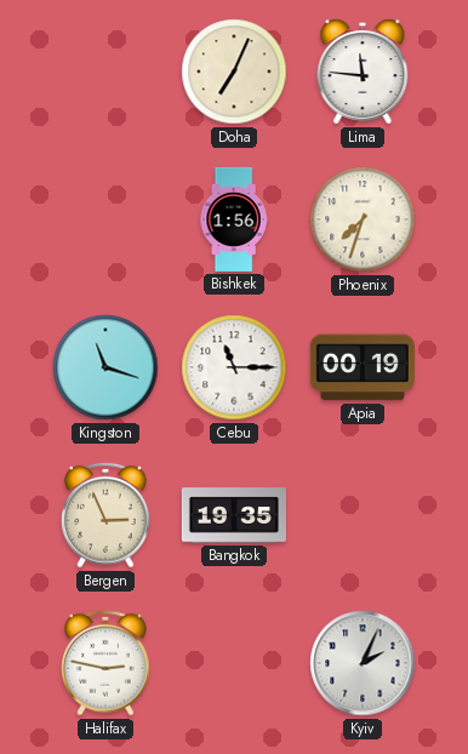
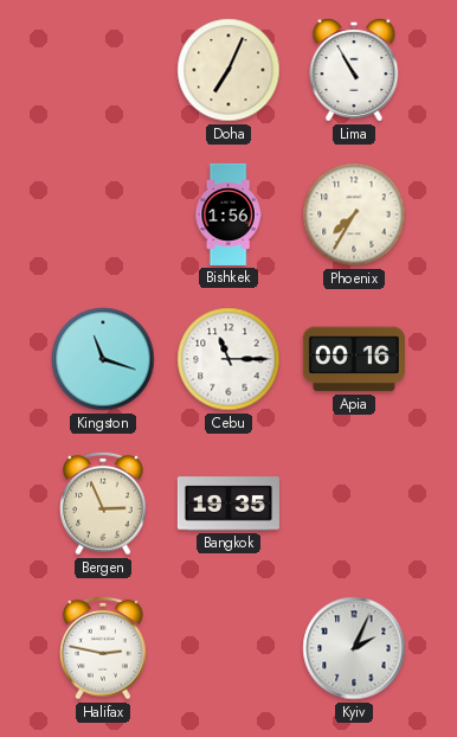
Lima: 11:46 -> 10:55 (354, 70)
Phoenix: 7:33 -> 7:35 (354, 214)
Apia: 00:19 -> 00:16 (354, 359)
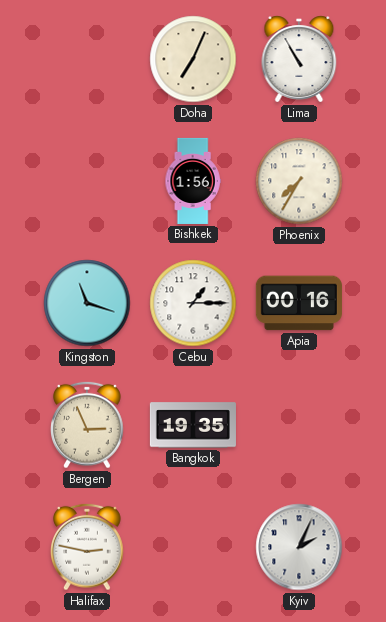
Cebu: 11:15 -> 1:15 (193, 303)
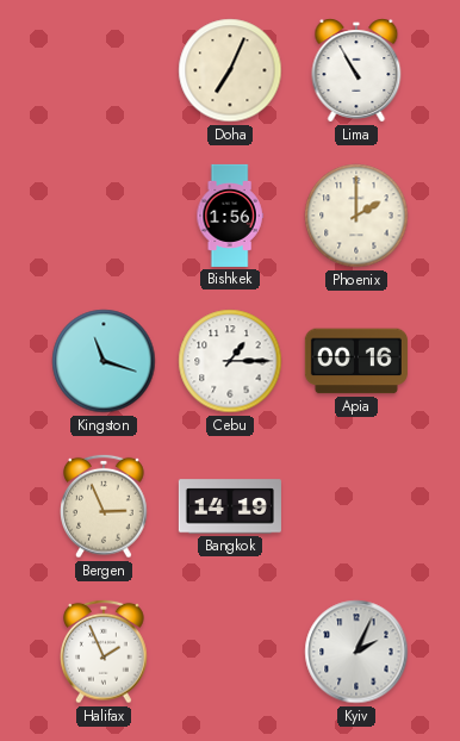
Phoenix: 7:35 -> 2:00 (356, 216)
Bangkok: 19:35 -> 14:19 (230, 506)
Halifax: 2:47 -> 1:56 (104, 652)
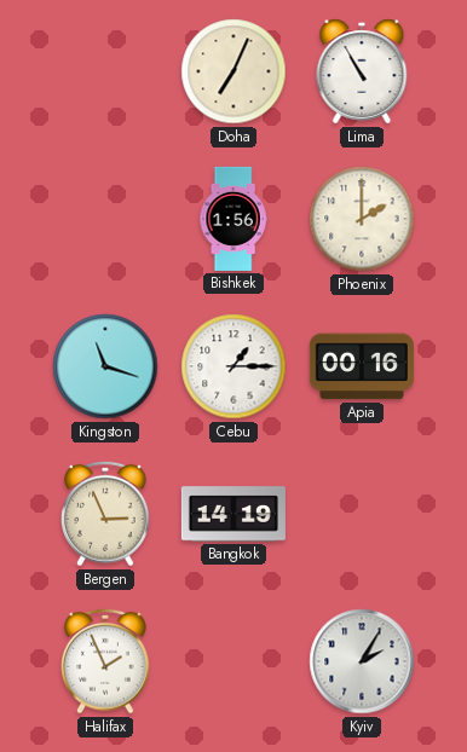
Kyiv: 2:04 -> 2:05 (362, 661)
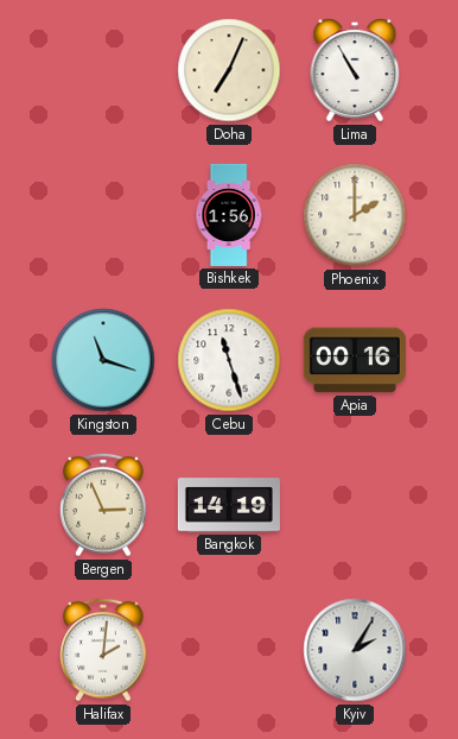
Cebu: 1:15 -> 11:27 (229, 360)
Halifax: 1:56 -> 2:01 (103, 650)
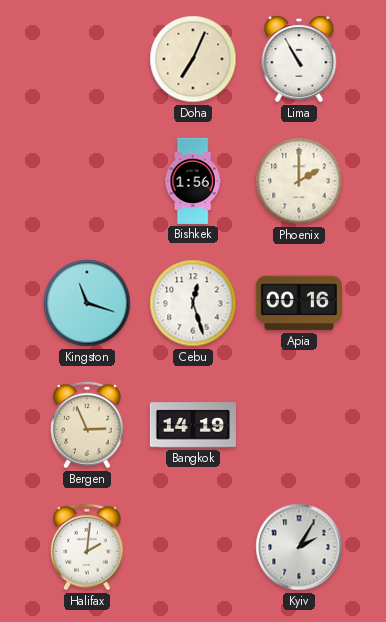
Cebu: 11:27 -> 12:27 (193, 303)
